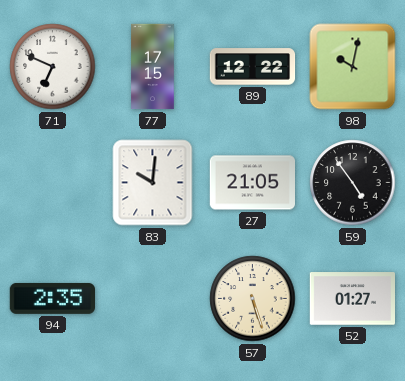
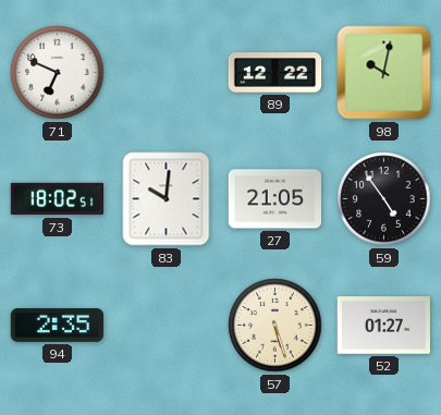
77: 17:15 -> none (153, 67)
73: none -> 18:02 (58, 199)
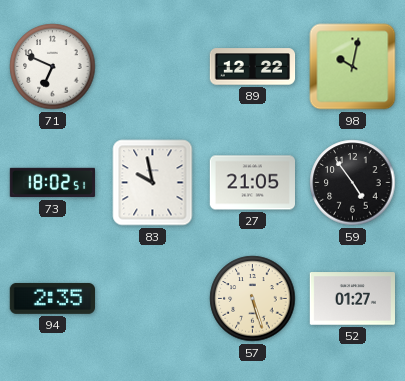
83: 10:01 -> 9:58 (153, 183)
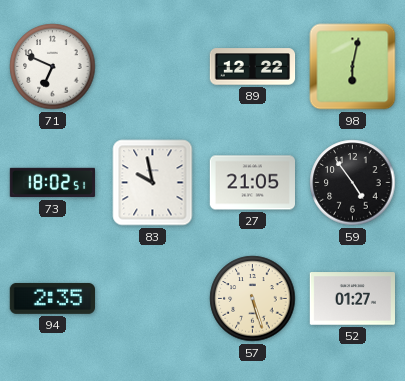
98: 10:02 -> 6:02 (353, 67)
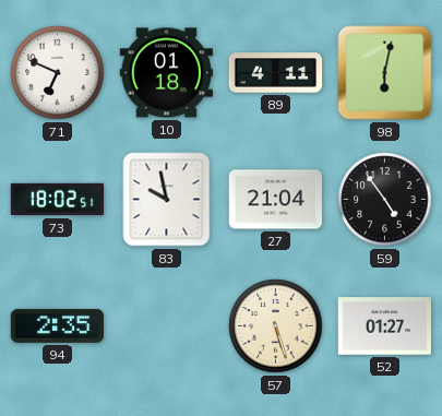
10: none -> 01:18 (166, 73)
89: 12:22 -> 4:11 (276, 73)
27: 21:05 -> 21:04 (275, 200)
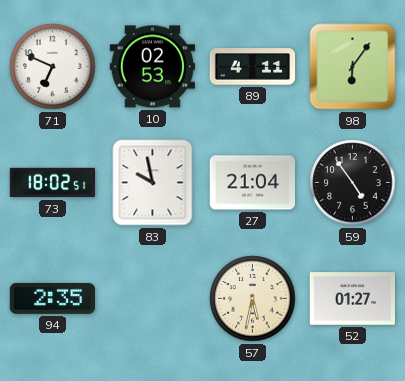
10: 01:18 -> 02:53 (152, 67)
98: 6:02 -> 6:06 (353, 67)
57: 5:27 -> 5:32 (253, 299)
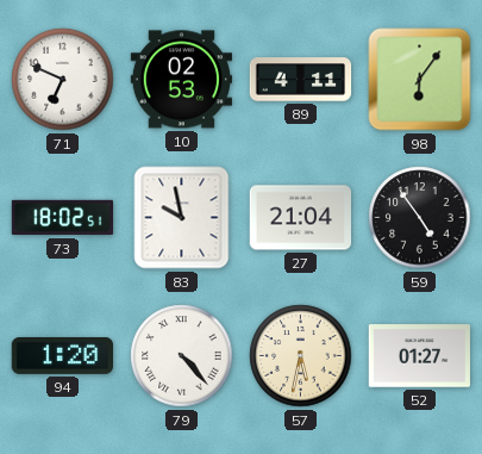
94: 2:35 -> 1:20 (62, 355)
79: none -> 4:23 (182, 356)
